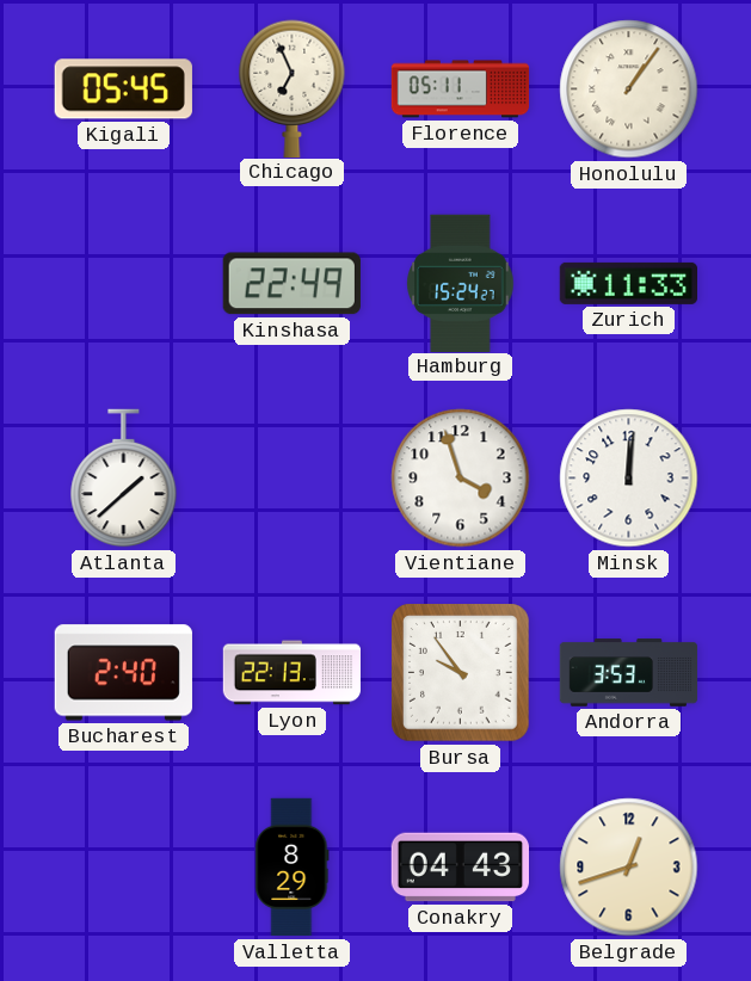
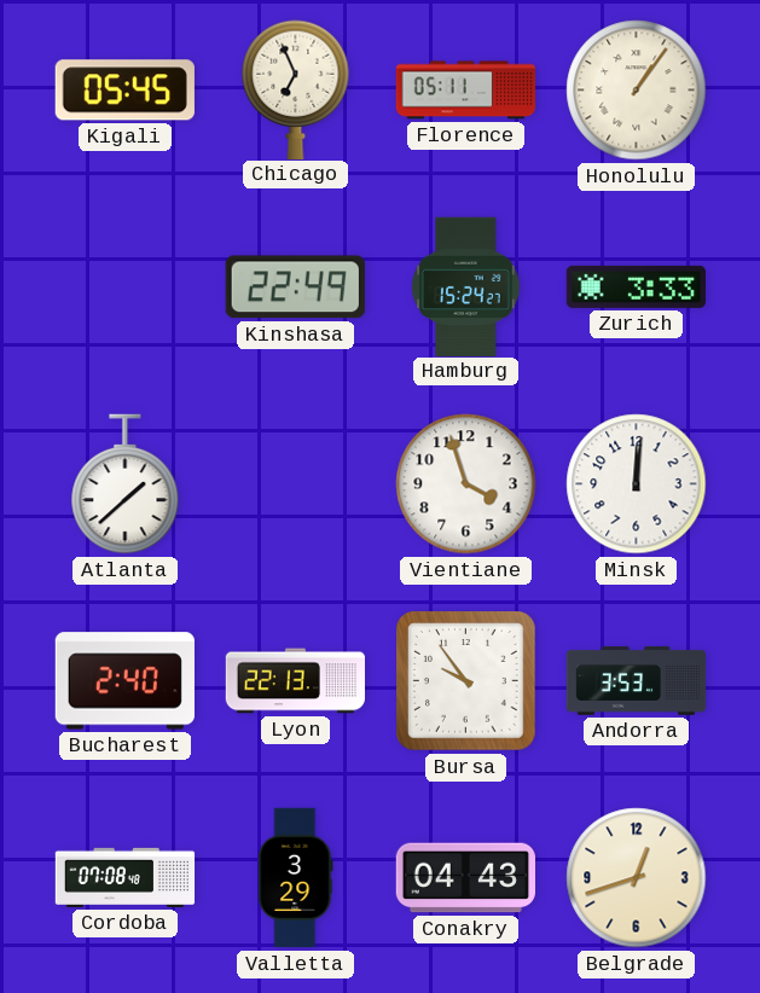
Zurich: 11:33 -> 3:33 (636, 286)
Cordoba: none -> 07:08 (126, 877)
Valletta: 8:29 -> 3:29 (296, 878)
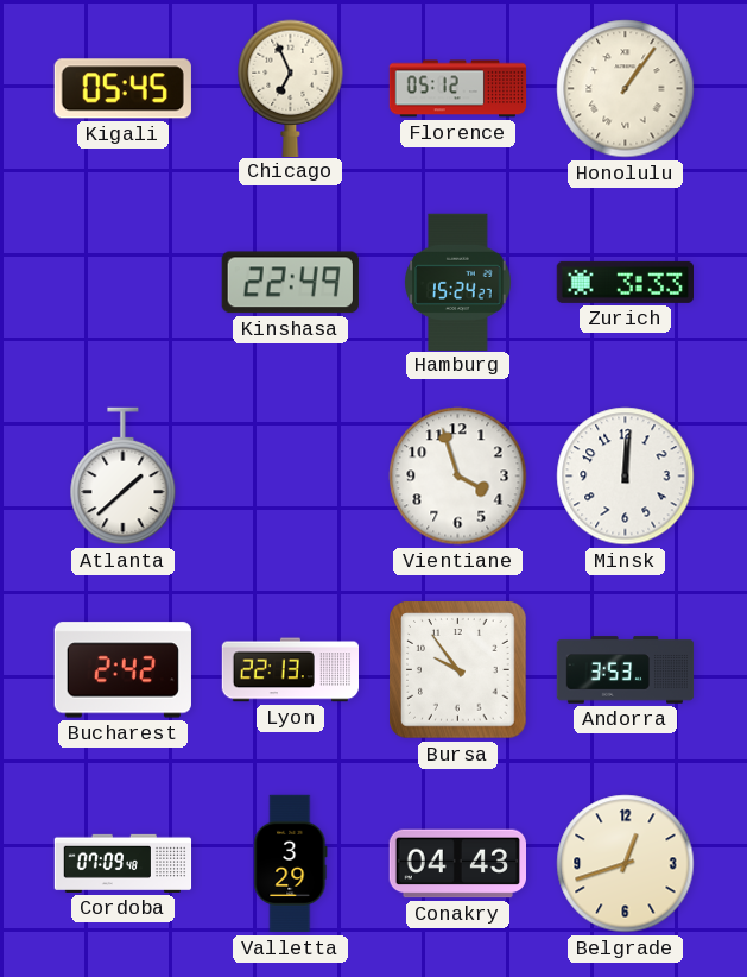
Florence: 05:11 -> 05:12 (458, 89)
Bucharest: 2:40 -> 2:42 (122, 670)
Cordoba: 07:08 -> 07:09 (124, 863)
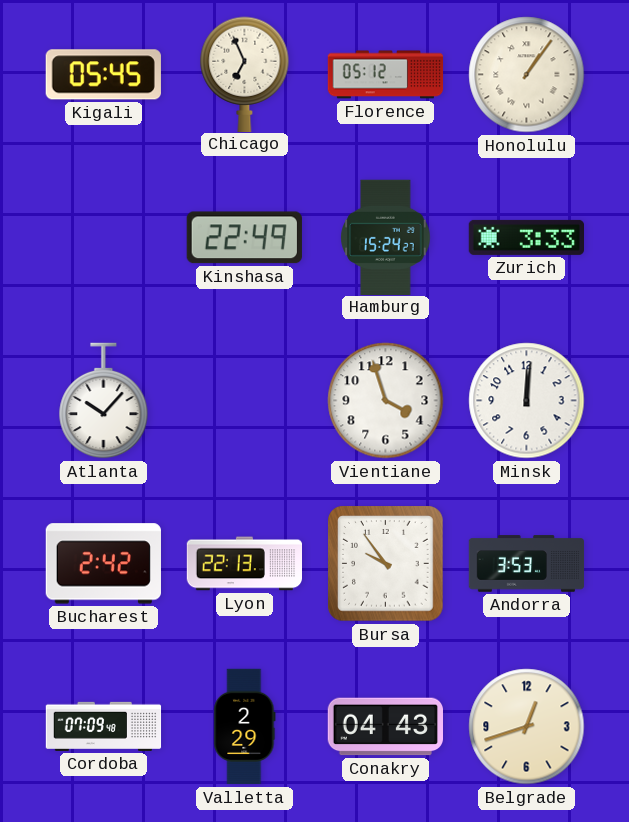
Atlanta: 1:38 -> 10:07 (104, 401)
Valletta: 3:29 -> 2:29 (245, 727)
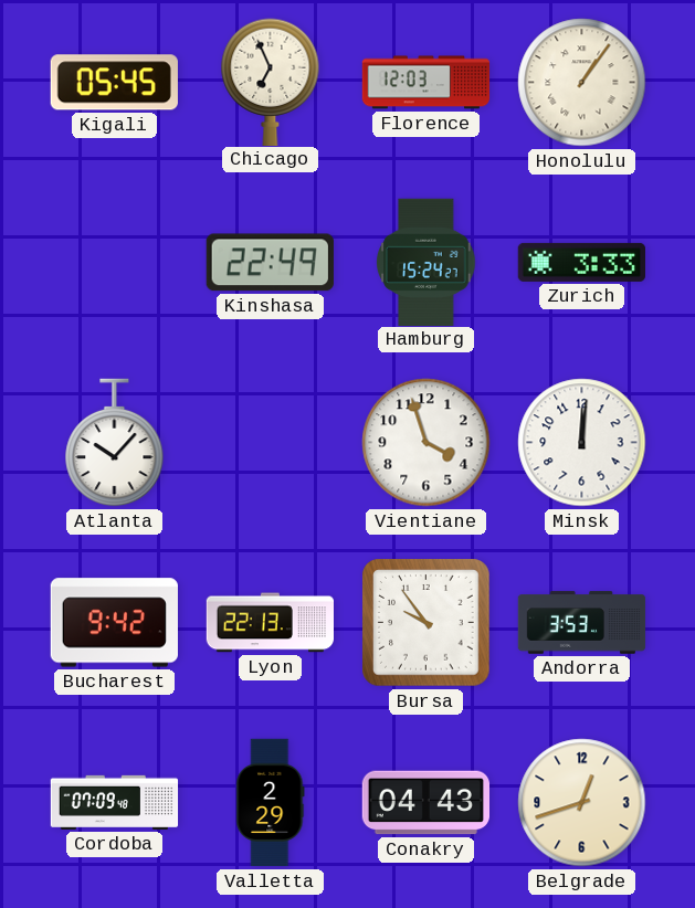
Florence: 05:12 -> 12:03 (427, 83)
Bucharest: 2:42 -> 9:42 (114, 623)
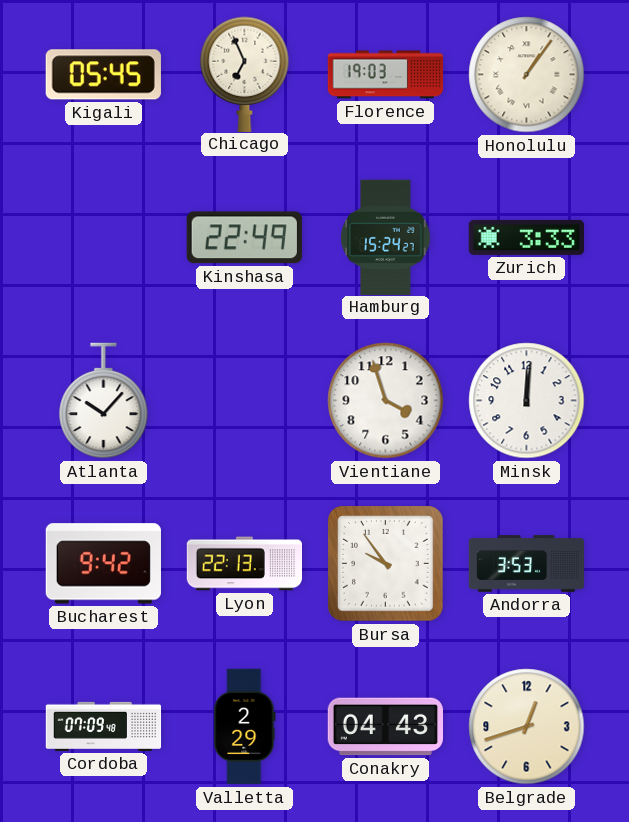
Florence: 12:03 -> 19:03 (386, 75)
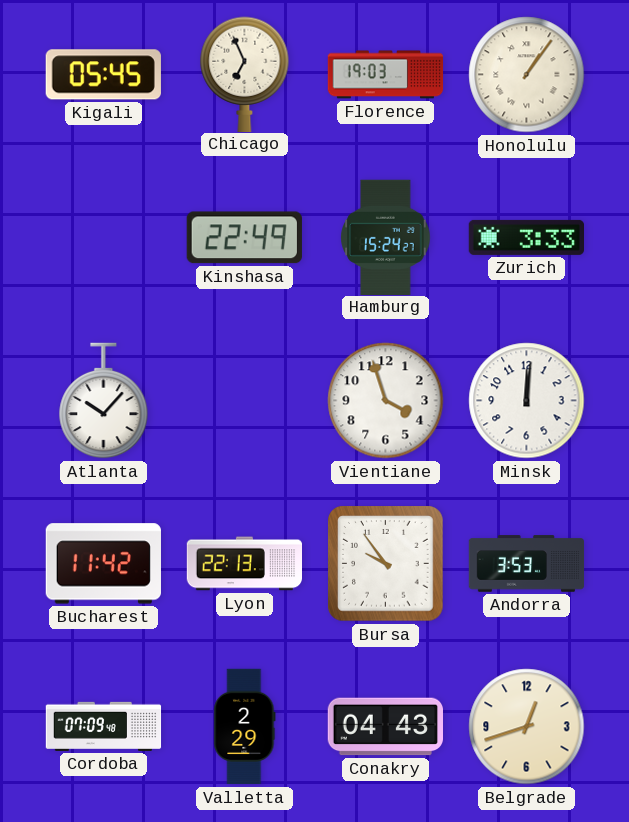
Bucharest: 9:42 -> 11:42 (103, 564)
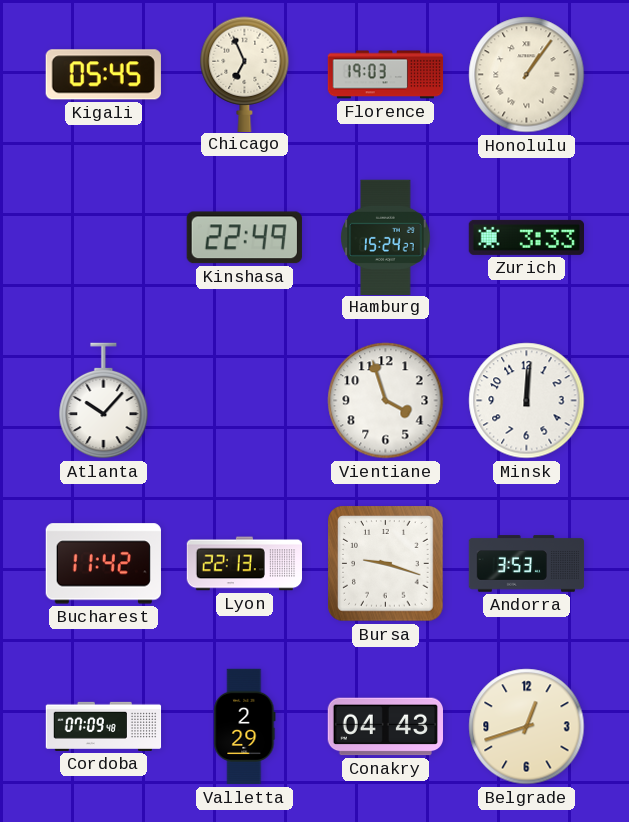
Bursa: 9:54 -> 9:18 (386, 564)
